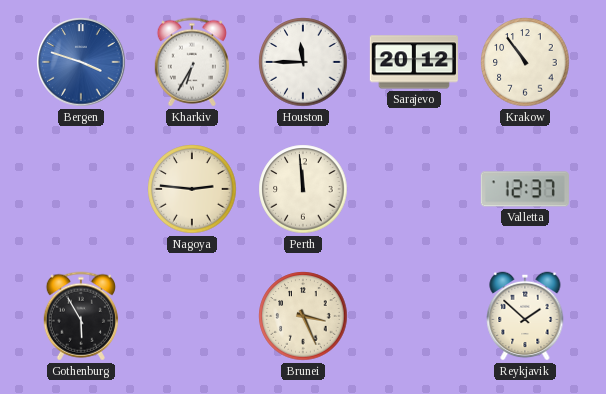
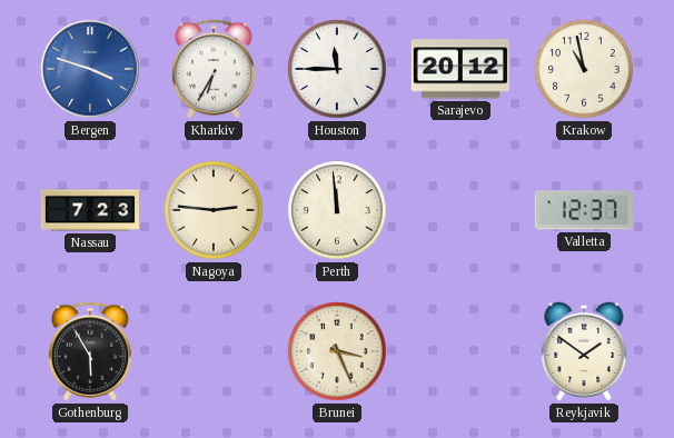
Krakow: 10:54 -> 10:58 (584, 69)
Nassau: none -> 7:23 (89, 210)
Reykjavik: 1:52 -> 1:51 (584, 351)
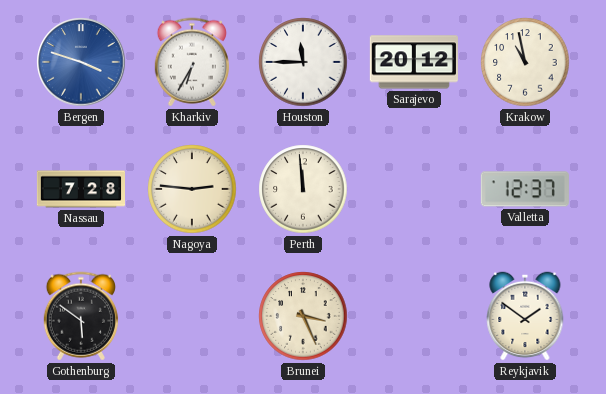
Nassau: 7:23 -> 7:28 (80, 189)
Gothenburg: 5:55 -> 5:51 (81, 316)
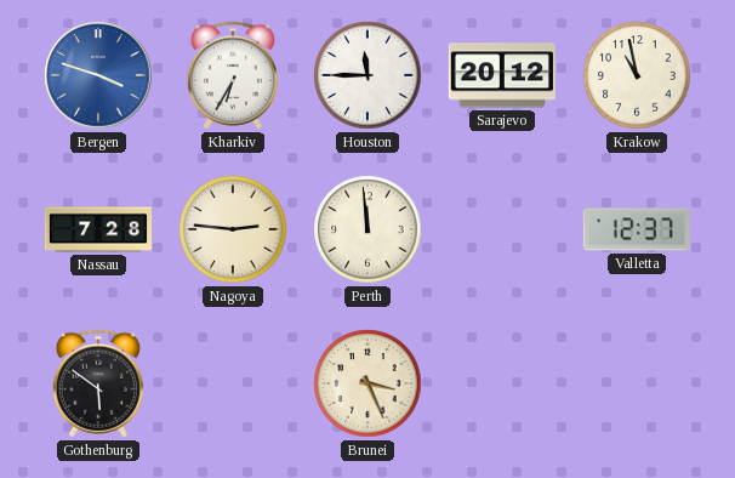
Reykjavik: 1:51 -> none (525, 316)
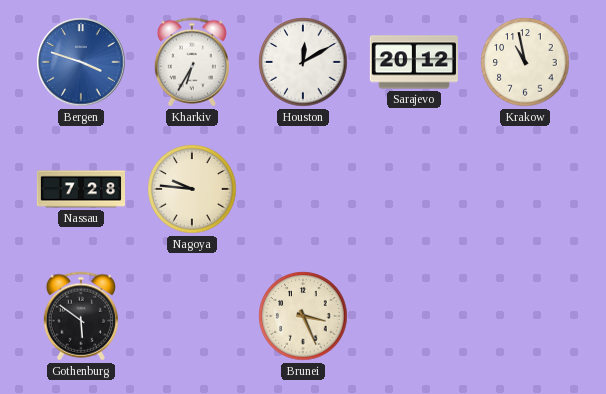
Houston: 11:45 -> 12:10 (303, 62)
Nagoya: 2:46 -> 9:46 (192, 189)
Perth: 11:59 -> none (367, 229)
Valletta: 12:37 -> none (637, 229)
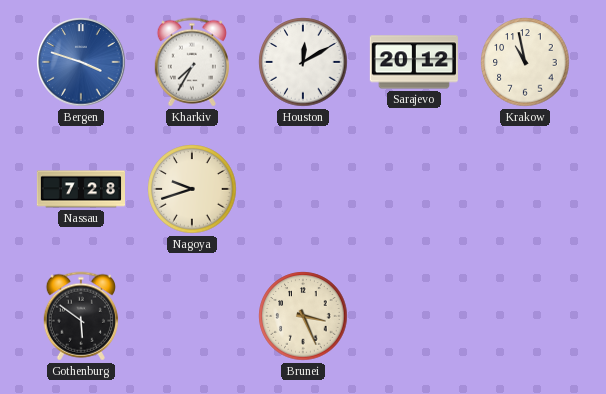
Kharkiv: 6:35 -> 7:35 (192, 62)
Nagoya: 9:46 -> 9:42 (192, 189)
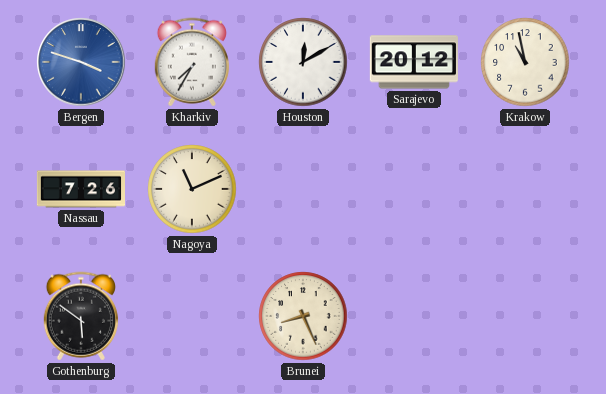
Nassau: 7:28 -> 7:26 (80, 189)
Nagoya: 9:42 -> 11:11 (192, 189)
Brunei: 3:26 -> 8:26 (303, 316)
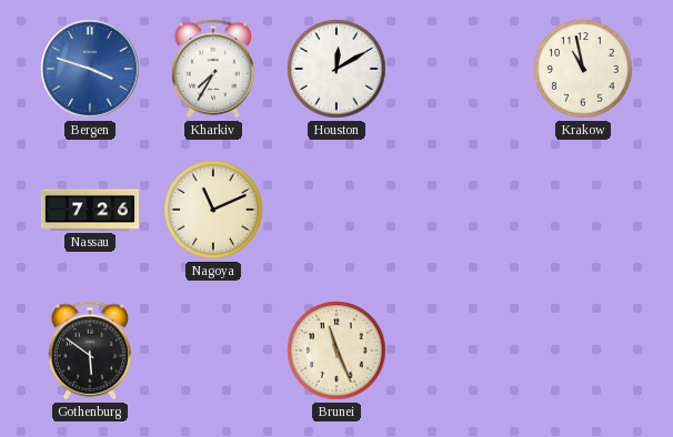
Sarajevo: 20:12 -> none (414, 62)
Brunei: 8:26 -> 11:26 (336, 350)
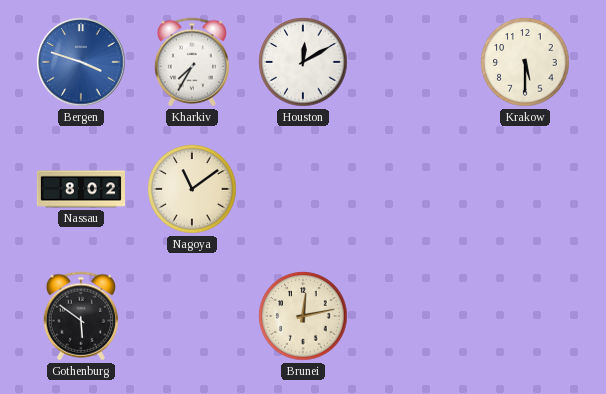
Krakow: 10:58 -> 5:30 (525, 62)
Nassau: 7:26 -> 8:02 (80, 189)
Nagoya: 11:11 -> 11:09 (192, 189)
Brunei: 11:26 -> 12:13 (303, 316)
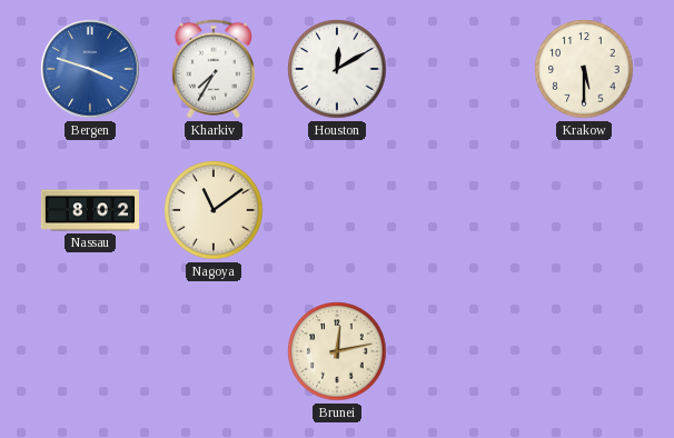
Gothenburg: 5:51 -> none (81, 316)
